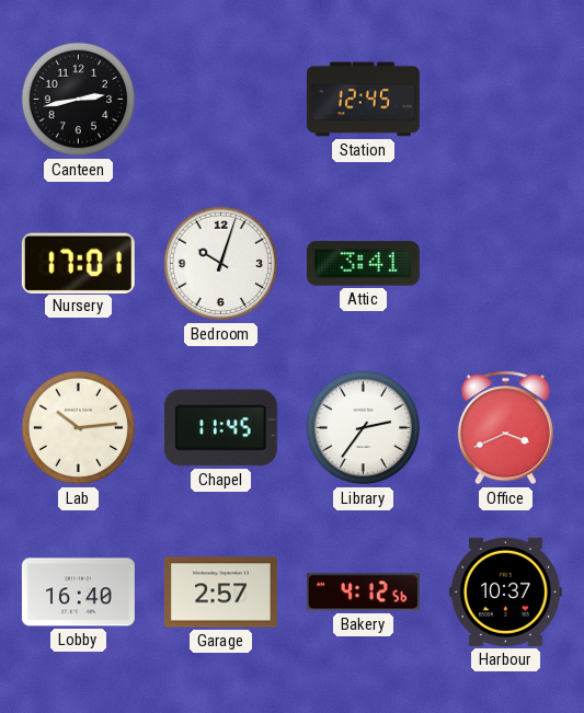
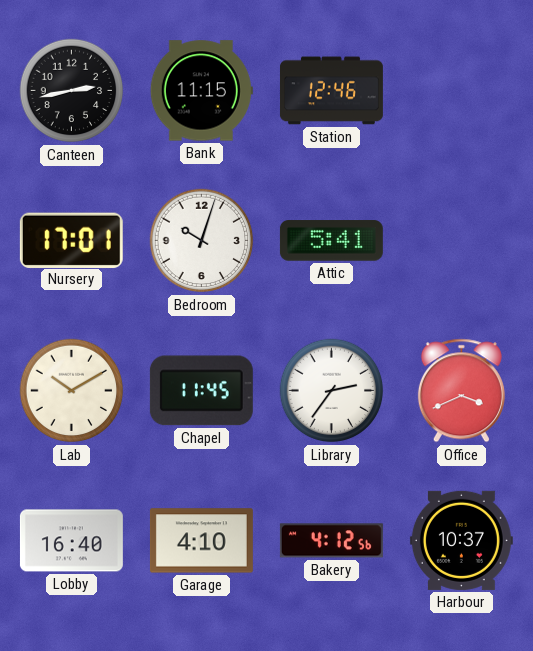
Bank: none -> 11:15 (201, 91)
Station: 12:45 -> 12:46 (331, 91)
Attic: 3:41 -> 5:41 (331, 241)
Lab: 10:14 -> 10:10 (72, 391)
Garage: 2:57 -> 4:10 (201, 541)
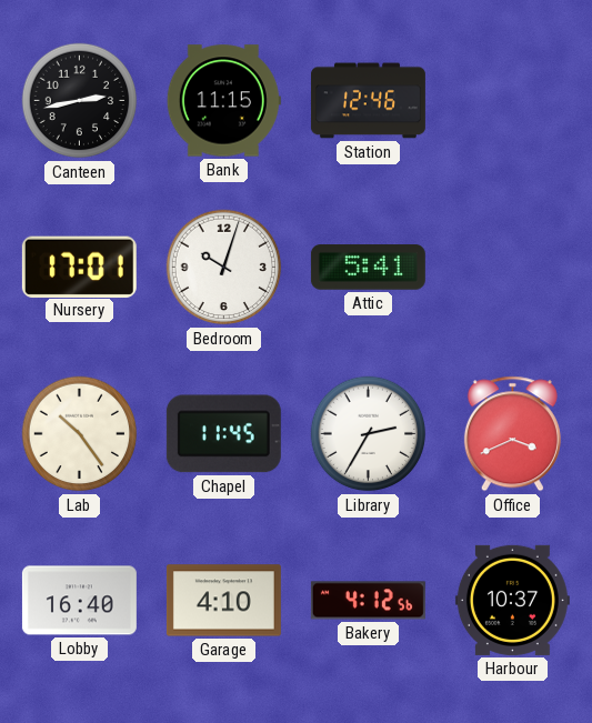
Lab: 10:10 -> 10:24 (80, 434)
Library: 2:36 -> 2:35 (369, 434)
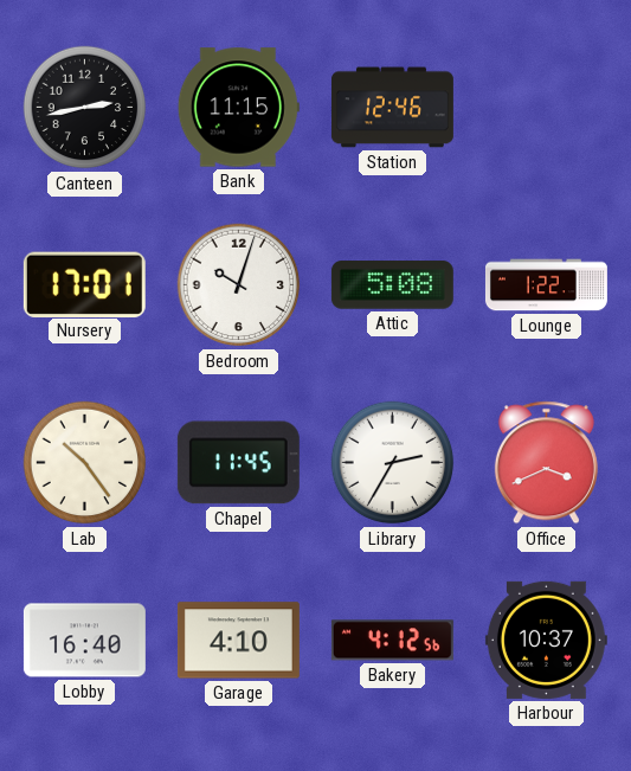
Attic: 5:41 -> 5:08 (392, 285)
Lounge: none -> 1:22 (546, 285)
